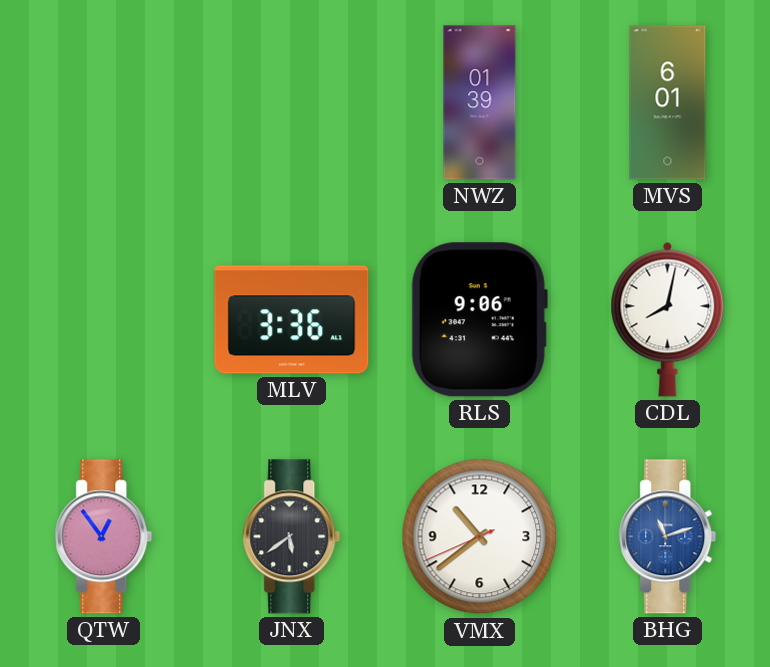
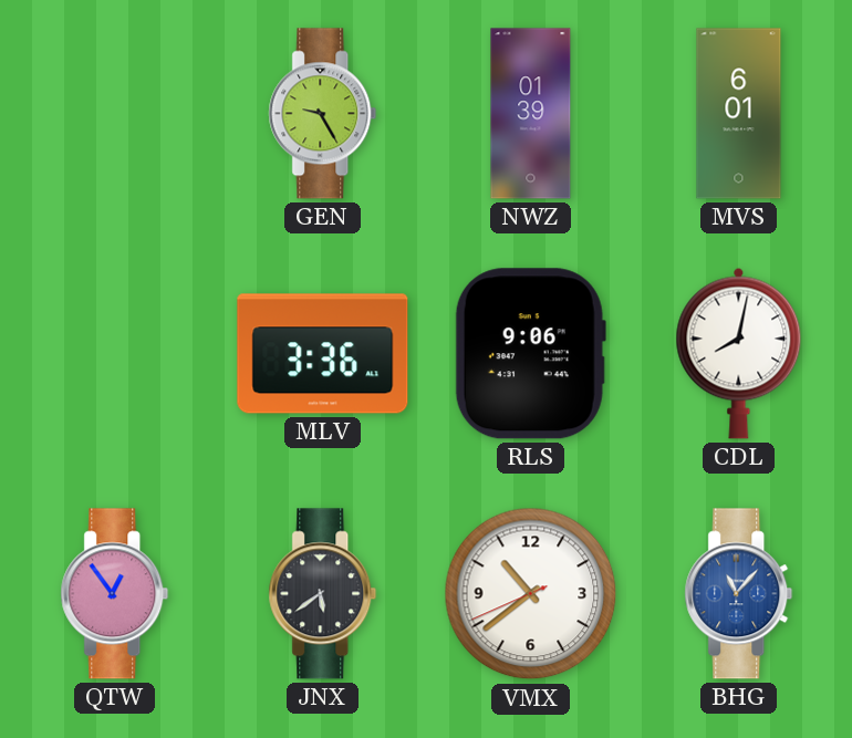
GEN: none -> 9:25 (323, 114)
BHG: 11:12 -> 11:07 (739, 594)
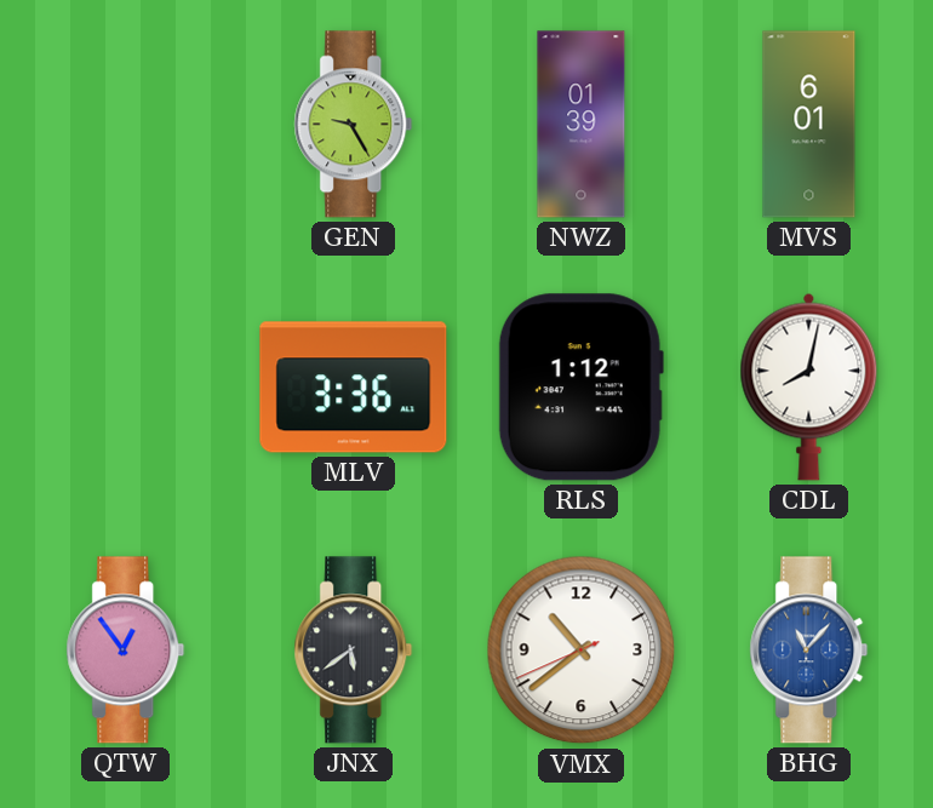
RLS: 9:06 -> 1:12 (580, 388)
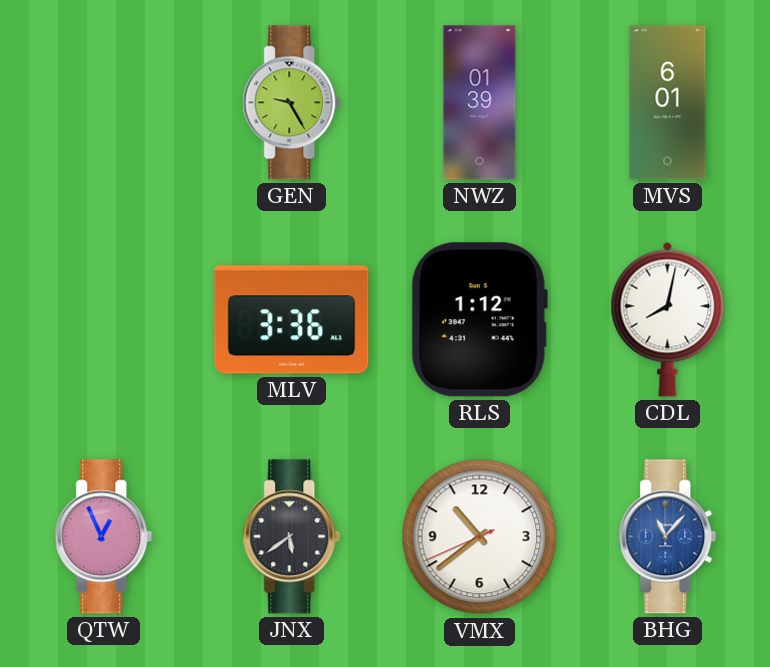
QTW: 12:54 -> 12:56 (104, 537)
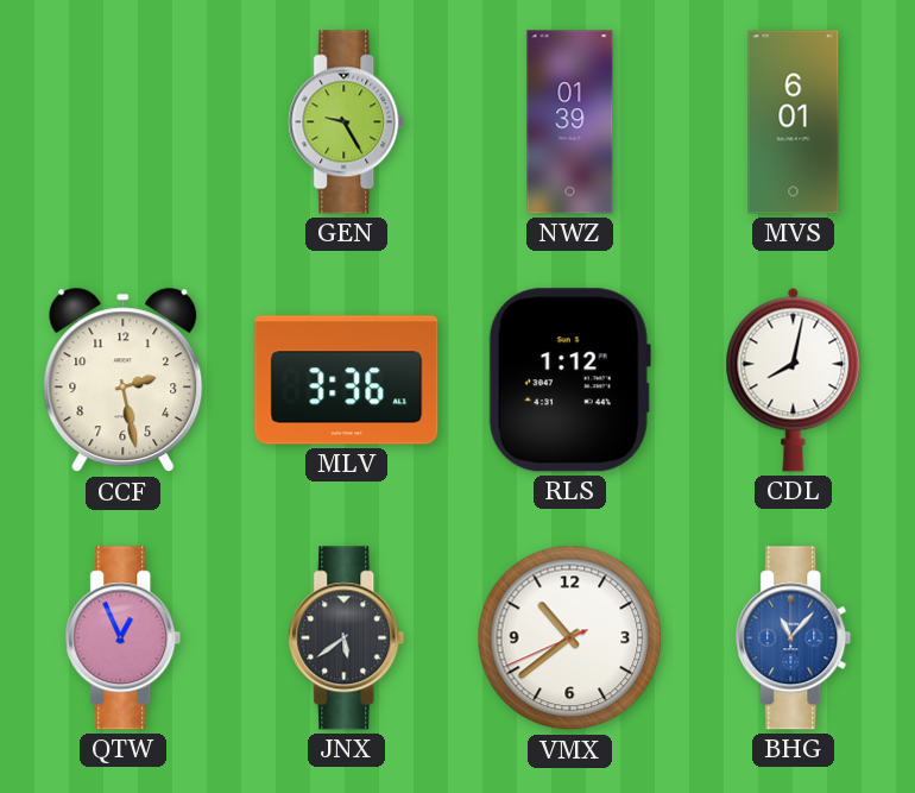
CCF: none -> 2:28 (124, 380)
